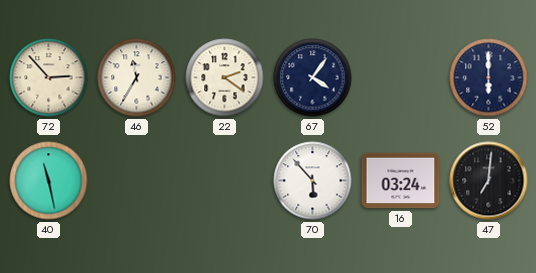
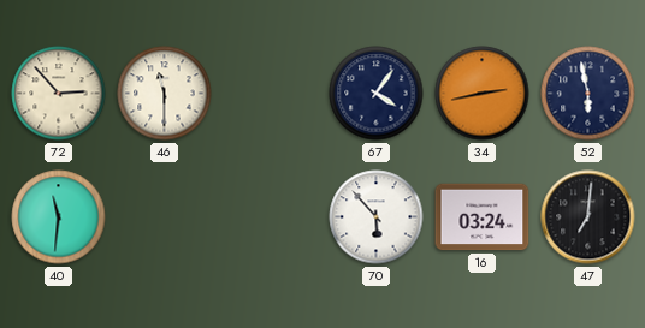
46: 11:35 -> 11:30 (165, 94)
22: 2:21 -> none (225, 78)
34: none -> 2:43 (483, 94)
52: 6:00 -> 5:58 (588, 94)
40: 11:28 -> 11:31 (59, 217)
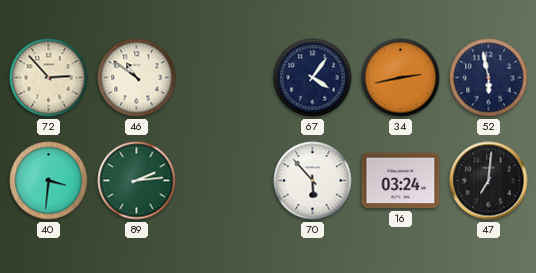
46: 11:30 -> 10:51 (137, 78)
40: 11:31 -> 3:31 (49, 181)
89: none -> 2:14 (137, 181)
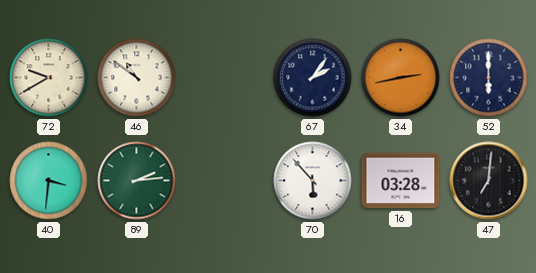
72: 2:53 -> 9:40 (49, 78)
67: 4:06 -> 2:06 (313, 78)
52: 5:58 -> 6:00 (489, 78)
16: 03:24 -> 03:28 (401, 181)
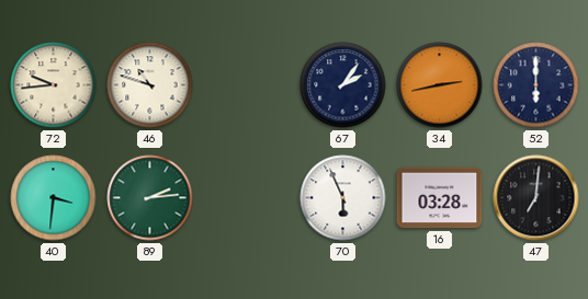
72: 9:40 -> 9:44 (54, 85)
46: 10:51 -> 10:48 (150, 85)
70: 5:53 -> 5:56 (343, 198)
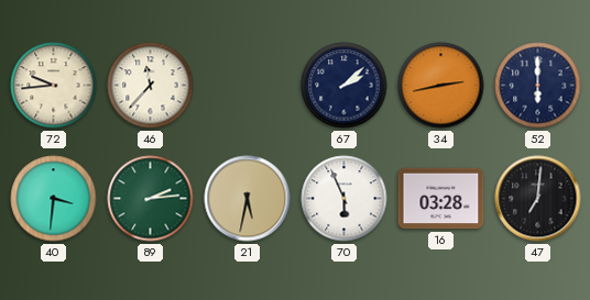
46: 10:48 -> 11:37 (151, 86)
67: 2:06 -> 2:08 (345, 86)
21: none -> 5:32 (248, 199)
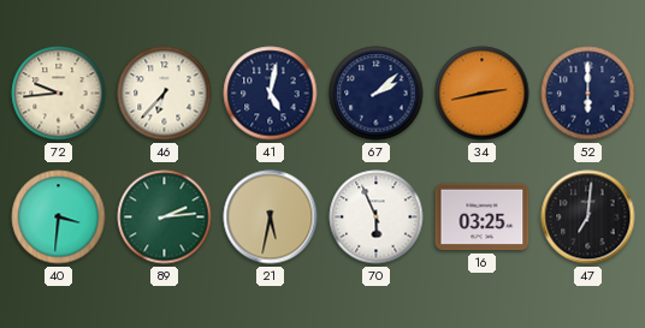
46: 11:37 -> 6:37 (165, 94)
41: none -> 5:02 (271, 94)
16: 03:28 -> 03:25 (483, 217)
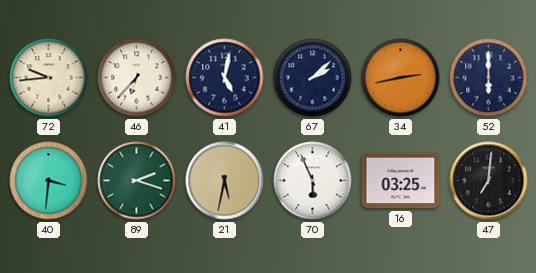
89: 2:14 -> 2:18 (137, 181)
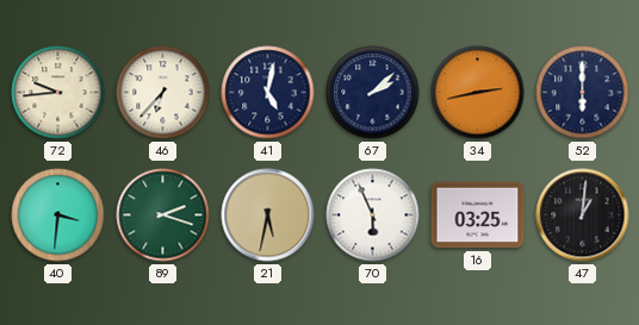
47: 7:01 -> 1:01 (583, 215)
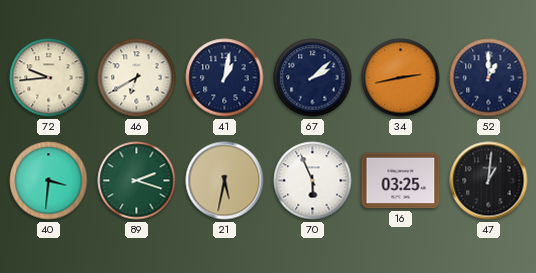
46: 6:37 -> 6:40 (137, 78)
41: 5:02 -> 1:02 (225, 78)
52: 6:00 -> 1:00 (489, 78)
